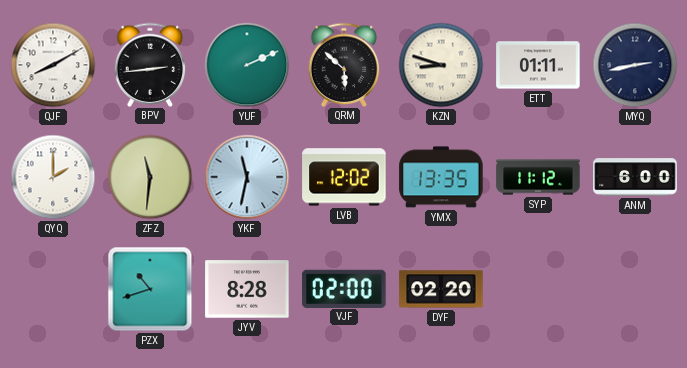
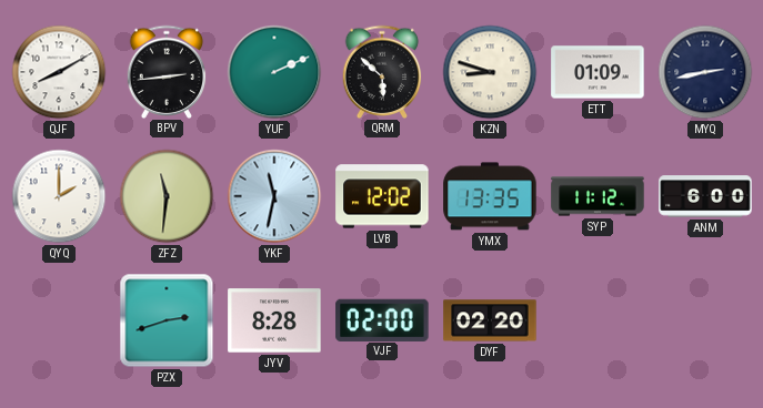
ETT: 01:11 -> 01:09 (598, 72)
PZX: 10:42 -> 2:42 (167, 320)
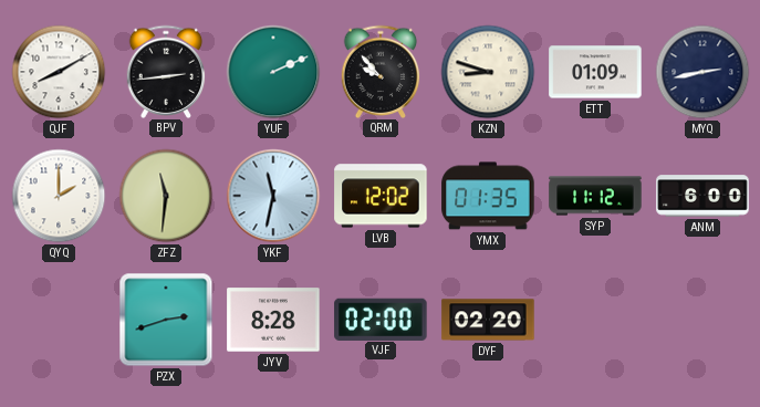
QRM: 5:52 -> 9:53 (381, 71)
YMX: 13:35 -> 01:35 (488, 196)
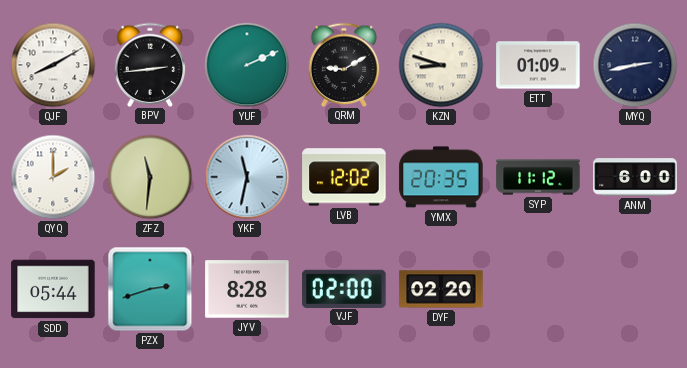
QRM: 9:53 -> 9:10 (344, 64)
YMX: 01:35 -> 20:35 (441, 177)
SDD: none -> 05:44 (53, 289)
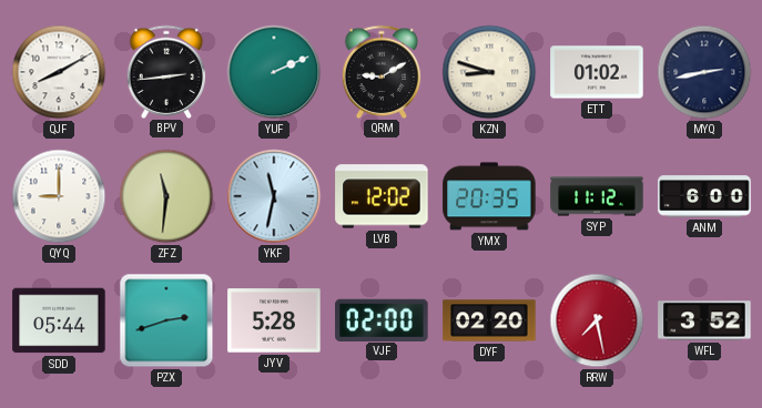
ETT: 01:09 -> 01:02 (597, 72)
QYQ: 2:00 -> 9:00 (59, 196)
JYV: 8:28 -> 5:28 (274, 320)
RRW: none -> 7:28 (597, 320)
WFL: none -> 3:52 (704, 320)
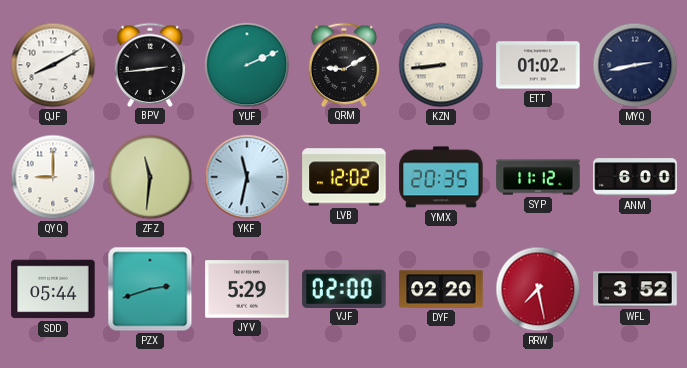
KZN: 8:48 -> 8:44 (441, 65)
JYV: 5:28 -> 5:29 (247, 289)
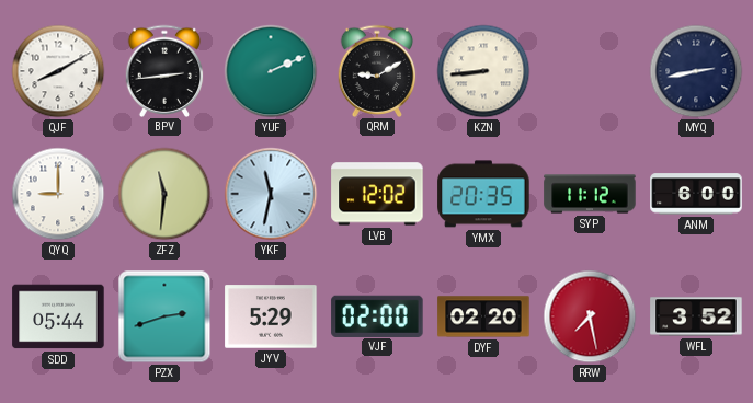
ETT: 01:02 -> none (538, 65)
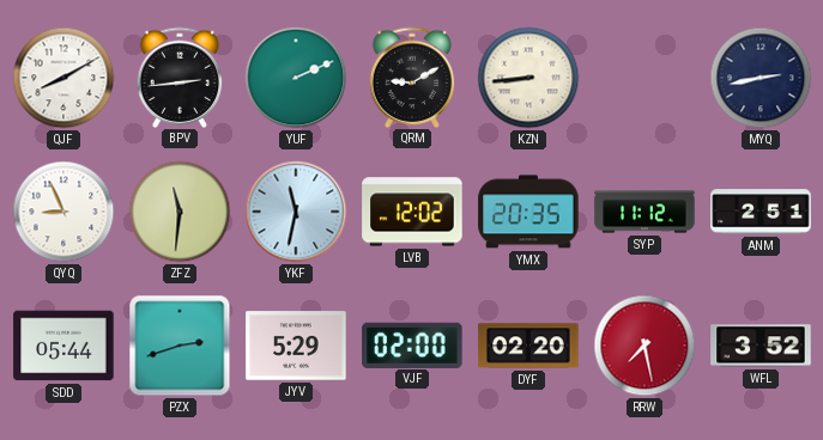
QYQ: 9:00 -> 8:56 (63, 212)
ANM: 6:00 -> 2:51 (761, 212)
